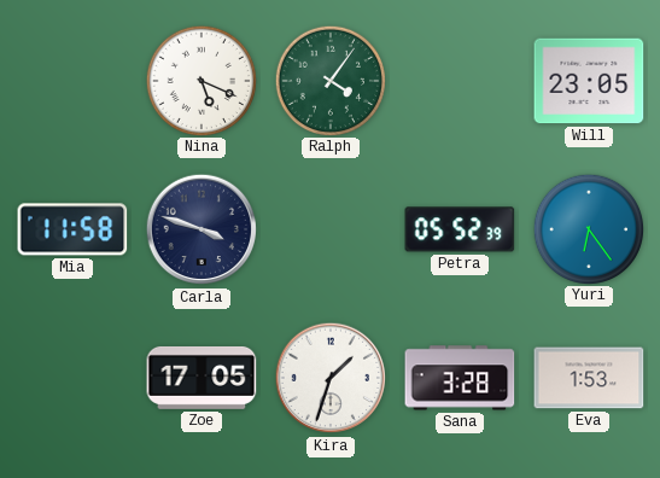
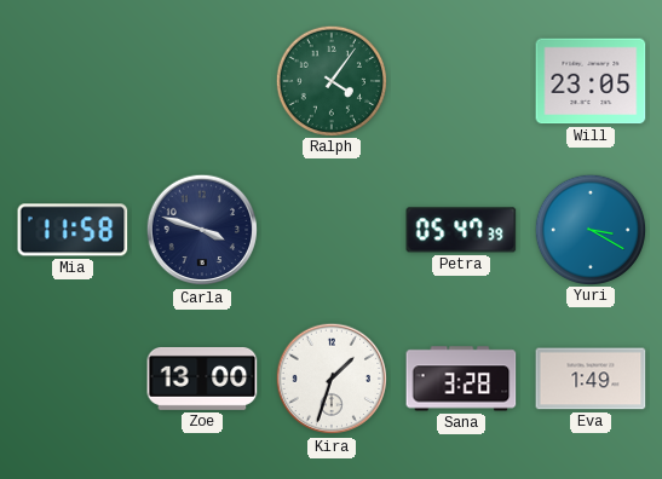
Nina: 5:19 -> none (200, 80)
Petra: 05:52 -> 05:47 (461, 230)
Yuri: 6:24 -> 3:20 (589, 229)
Zoe: 17:05 -> 13:00 (202, 379)
Eva: 1:53 -> 1:49 (591, 379)
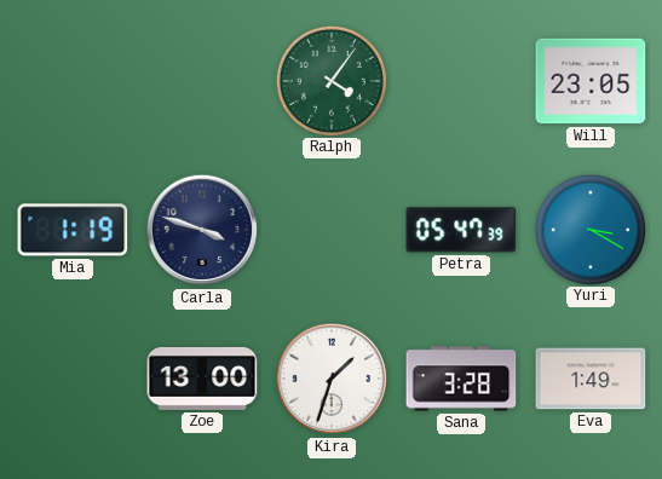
Mia: 11:58 -> 1:19 (73, 230)
